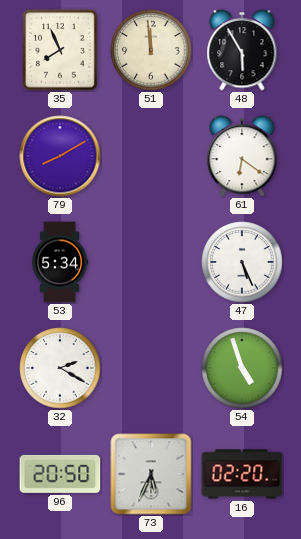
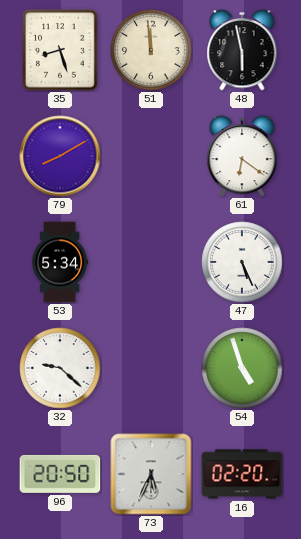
35: 7:56 -> 8:27 (60, 50)
48: 5:55 -> 5:58 (242, 50)
32: 2:20 -> 9:22 (60, 368)
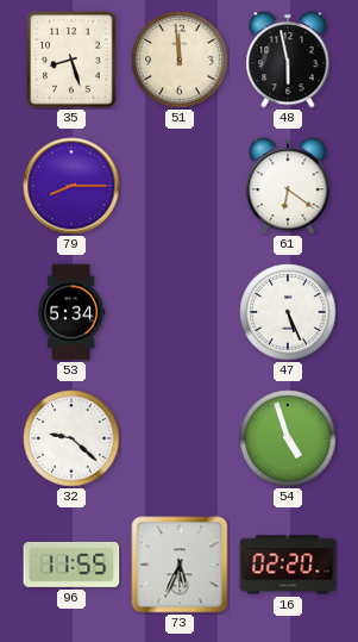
79: 8:10 -> 8:15 (71, 186)
96: 20:50 -> 11:55 (71, 565)
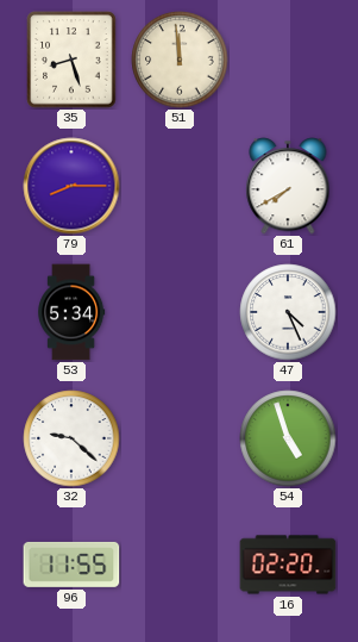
48: 5:58 -> none (288, 60)
61: 6:21 -> 7:40 (288, 186)
47: 5:26 -> 4:26 (288, 312)
73: 5:34 -> none (180, 565)
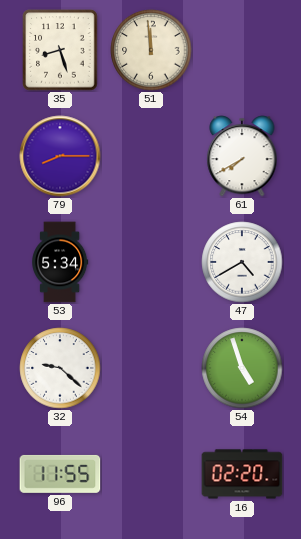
47: 4:26 -> 4:40 (242, 262)
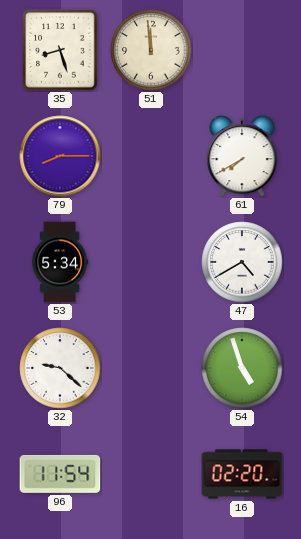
96: 11:55 -> 11:54 (60, 474)
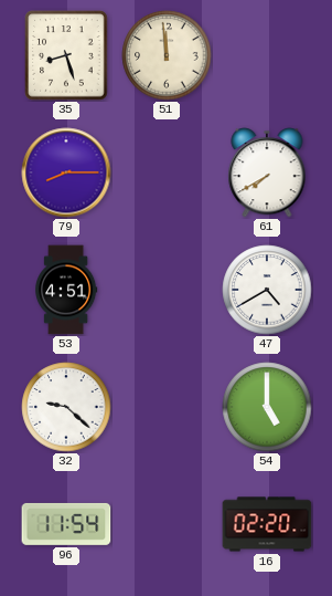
53: 5:34 -> 4:51 (67, 290)
54: 4:57 -> 5:00 (267, 407)
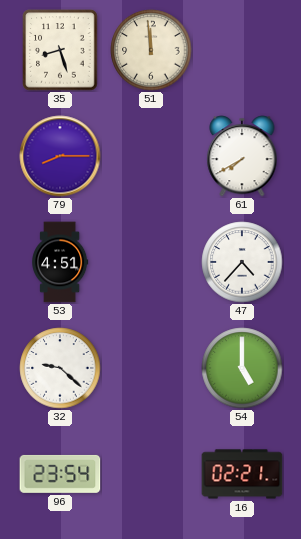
47: 4:40 -> 4:37 (242, 262)
96: 11:54 -> 23:54 (60, 474)
16: 02:20 -> 02:21 (242, 474)
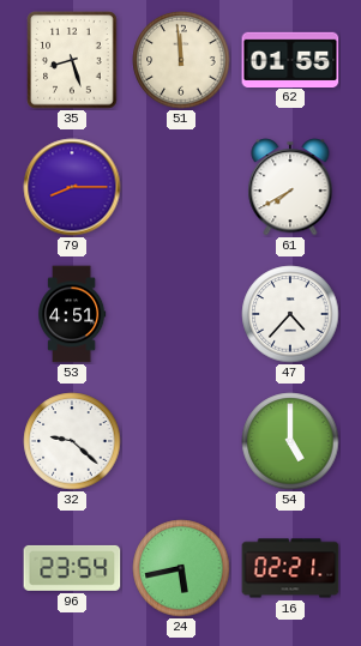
62: none -> 01:55 (290, 59)
24: none -> 5:43 (181, 568)
